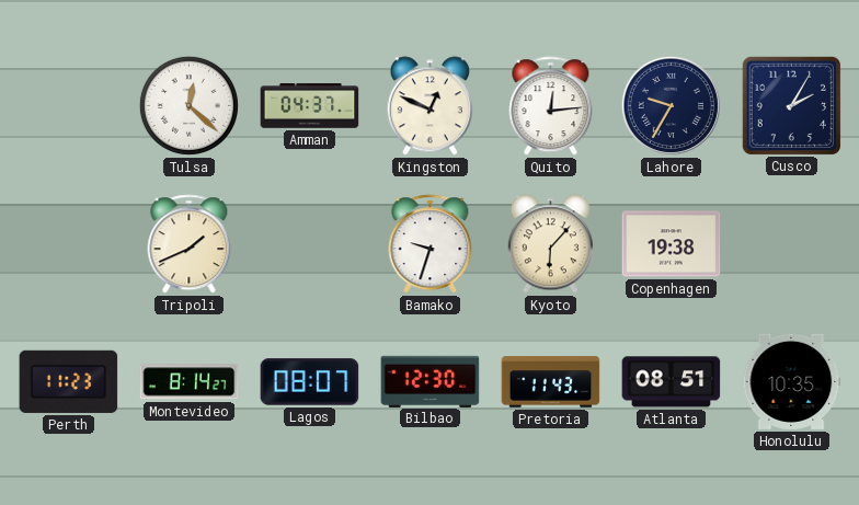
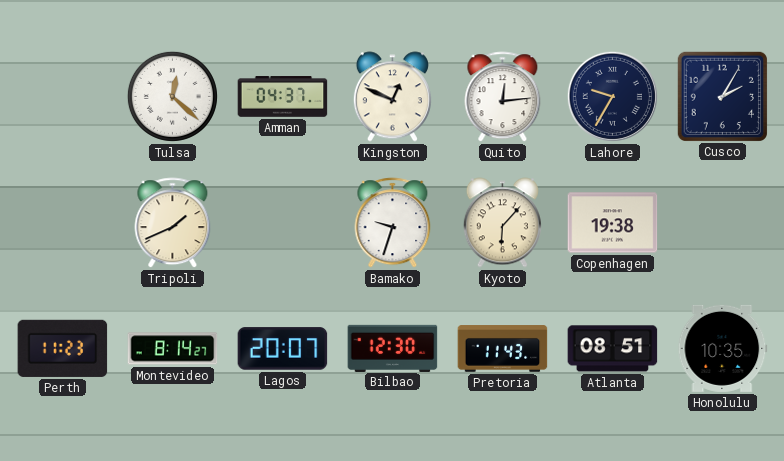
Lagos: 08:07 -> 20:07 (283, 349)
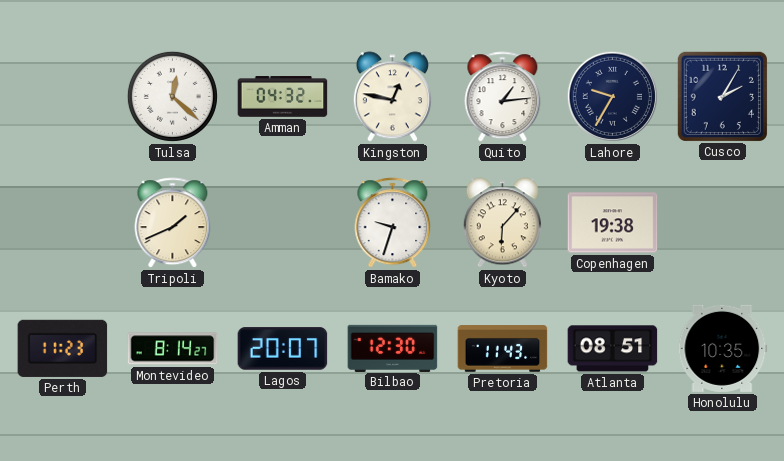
Amman: 04:37 -> 04:32 (283, 97)
Kingston: 12:49 -> 12:47 (392, 97)
Quito: 12:14 -> 1:14 (503, 97)
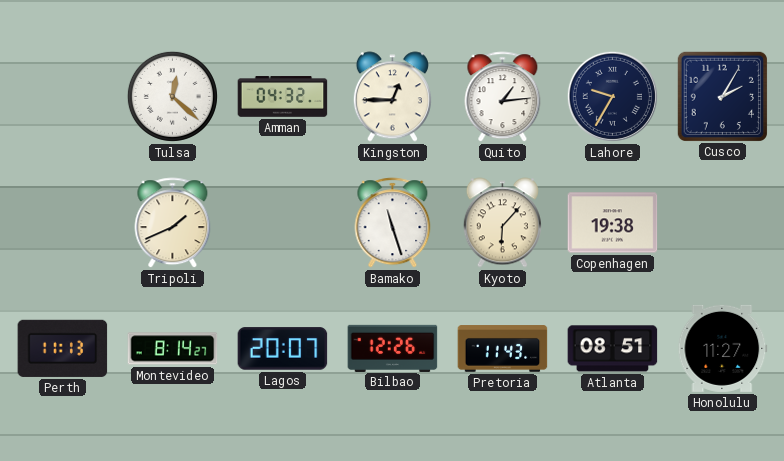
Kingston: 12:47 -> 12:45 (392, 97)
Bamako: 9:33 -> 11:27 (393, 223)
Perth: 11:23 -> 11:13 (63, 348)
Bilbao: 12:30 -> 12:26 (393, 348)
Honolulu: 10:35 -> 11:27 (723, 348)
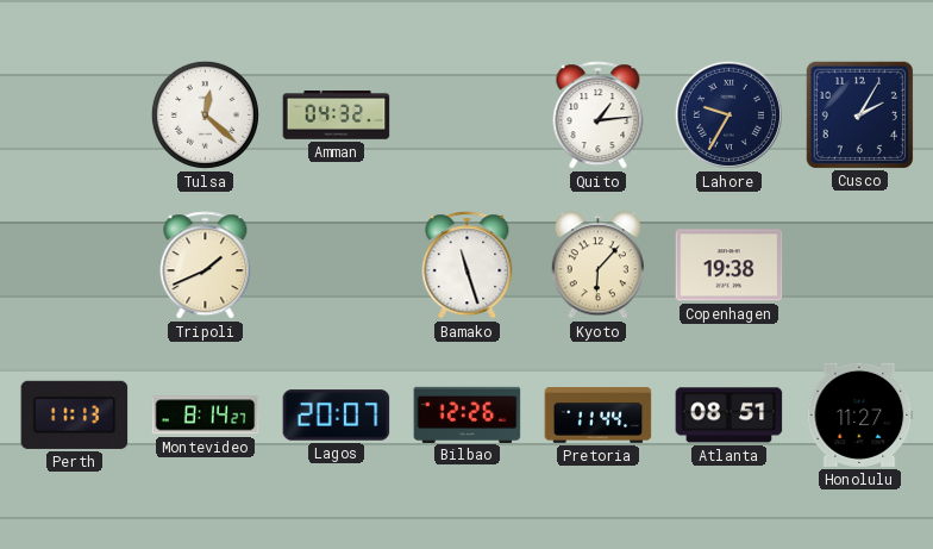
Kingston: 12:45 -> none (392, 97)
Pretoria: 11:43 -> 11:44 (599, 416)
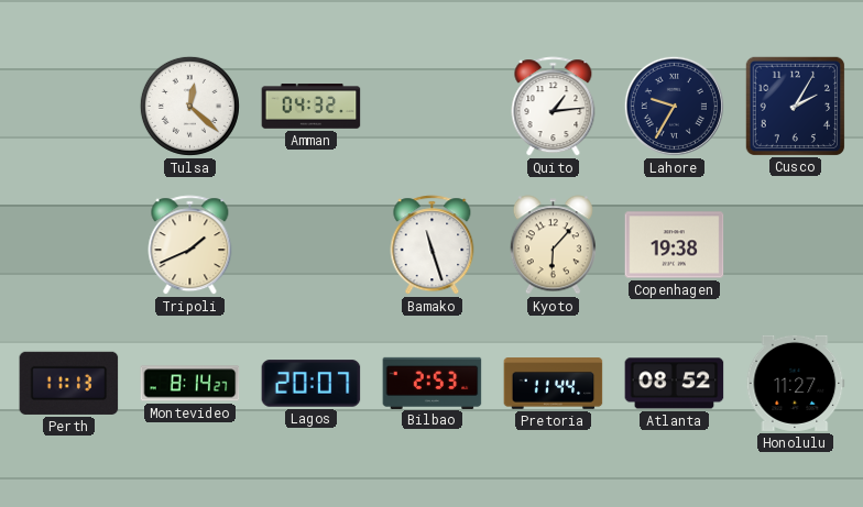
Bilbao: 12:26 -> 2:53 (433, 383)
Atlanta: 08:51 -> 08:52 (675, 384)
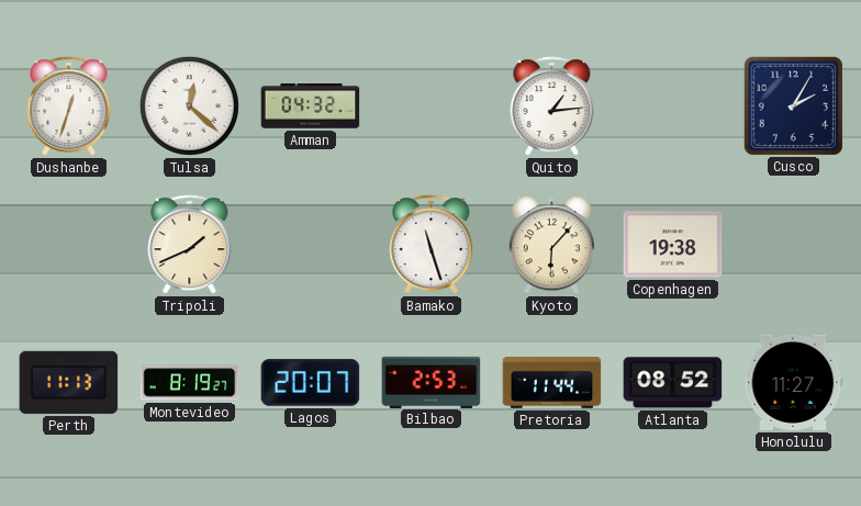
Dushanbe: none -> 12:33 (69, 106)
Lahore: 9:35 -> none (674, 106)
Montevideo: 8:14 -> 8:19 (190, 383)
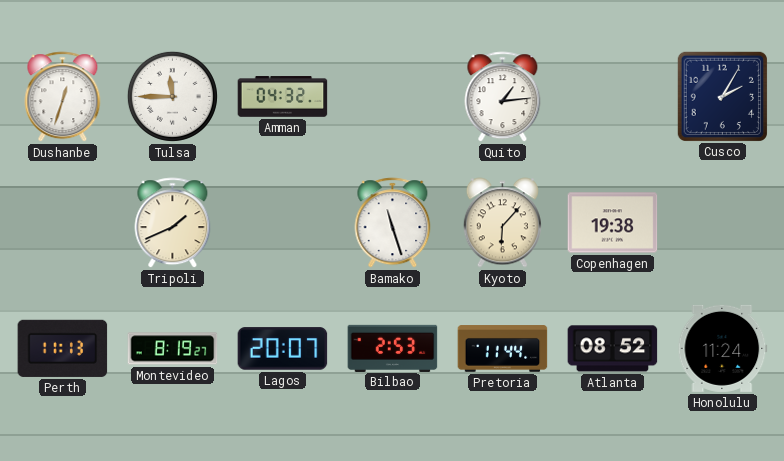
Tulsa: 12:22 -> 11:45 (172, 96)
Honolulu: 11:27 -> 11:24 (723, 348)
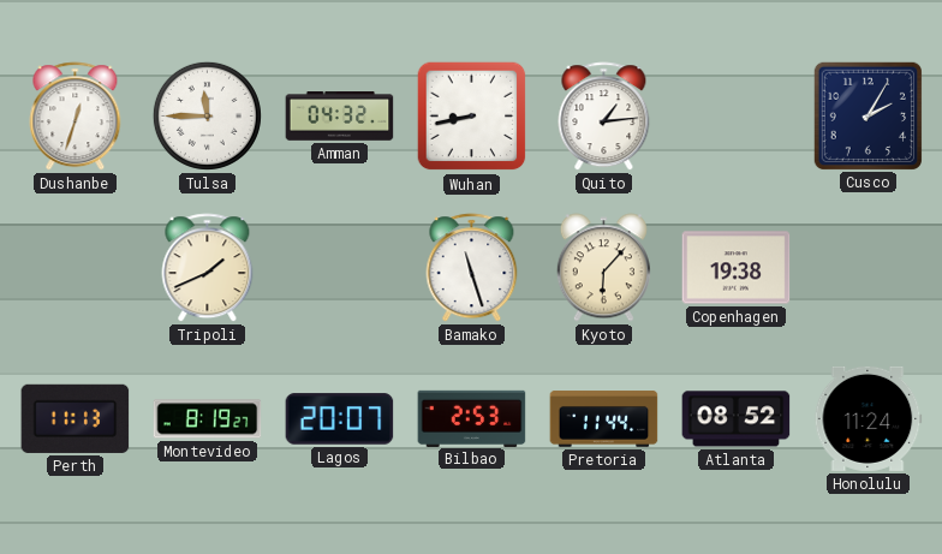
Wuhan: none -> 8:43 (472, 117)
